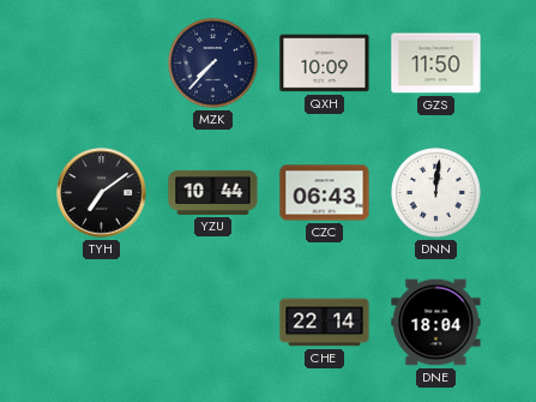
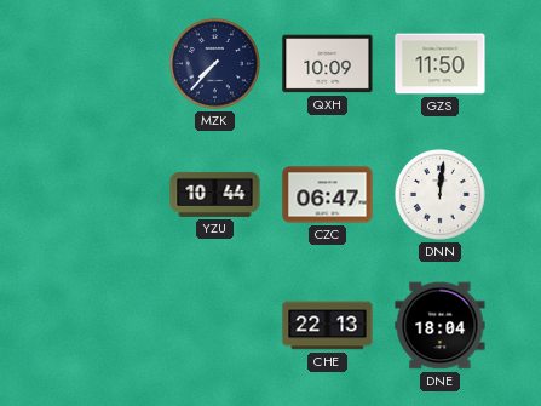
TYH: 7:09 -> none (102, 193)
CZC: 06:43 -> 06:47 (328, 195)
CHE: 22:14 -> 22:13 (328, 326)
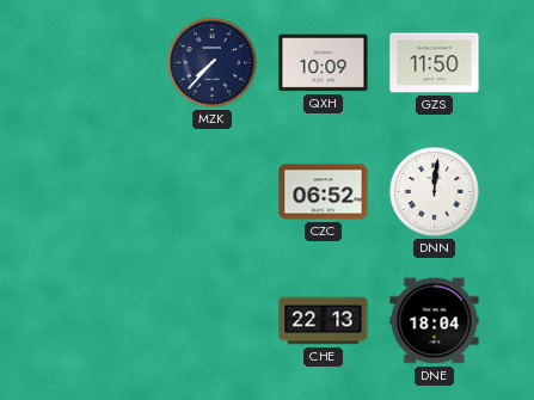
YZU: 10:44 -> none (215, 194)
CZC: 06:47 -> 06:52 (324, 192)
